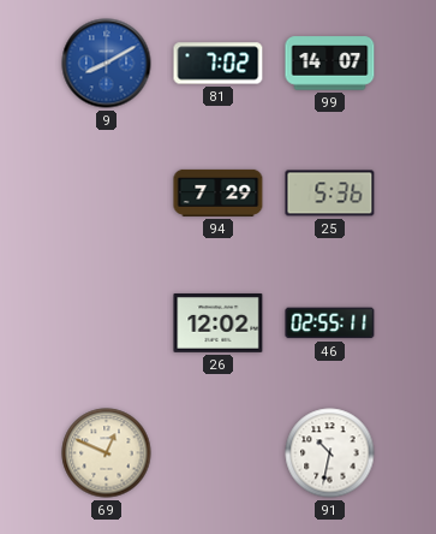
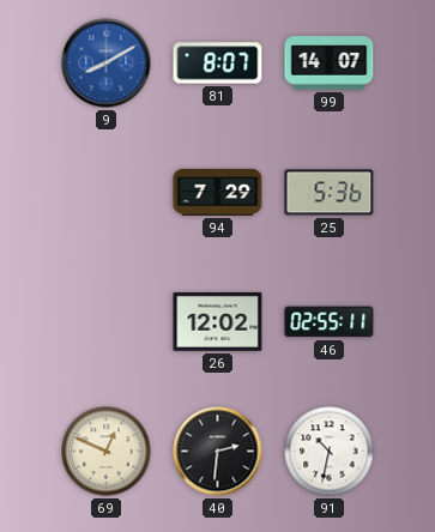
81: 7:02 -> 8:07 (218, 64)
40: none -> 2:31 (218, 452)
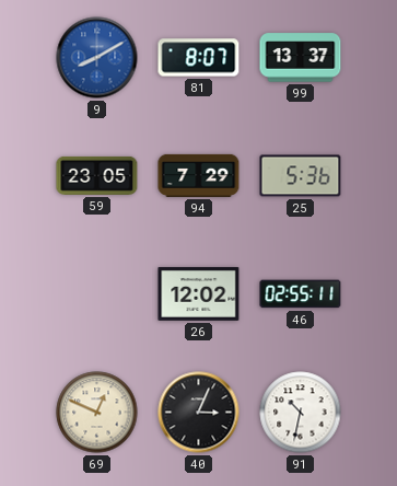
99: 14:07 -> 13:37 (301, 58)
59: none -> 23:05 (97, 175)
40: 2:31 -> 3:04 (199, 413)
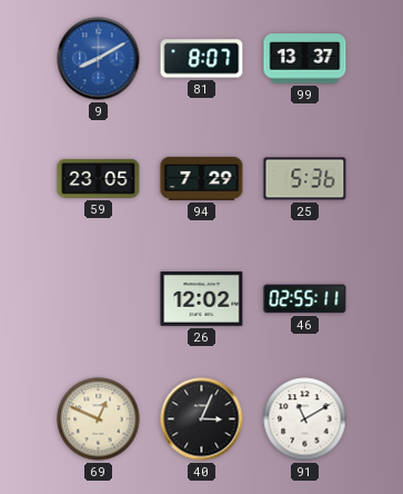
91: 10:32 -> 11:10 (305, 419)
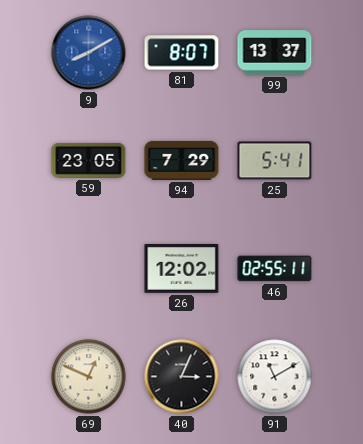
25: 5:36 -> 5:41 (275, 161)
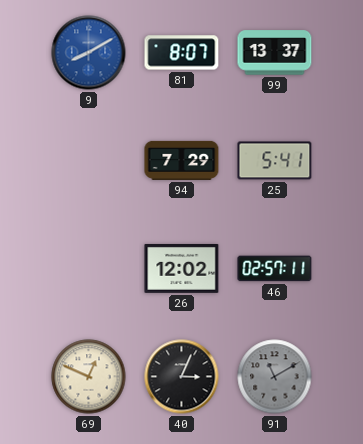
59: 23:05 -> none (89, 160)
46: 02:55 -> 02:57 (275, 269)
91 dial: white -> grey (275, 377)
